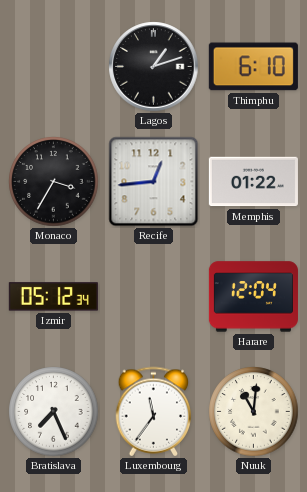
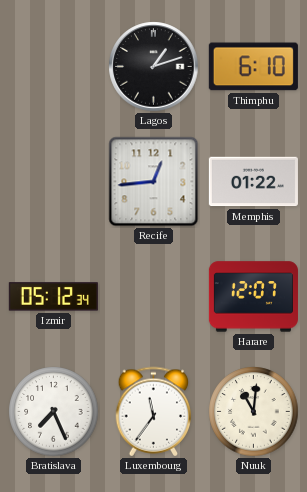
Monaco: 3:35 -> none (54, 182)
Harare: 12:04 -> 12:07 (253, 297)
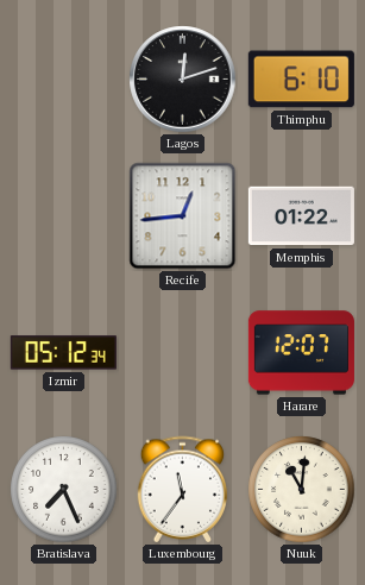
Lagos: 1:12 -> 12:12 (183, 80)
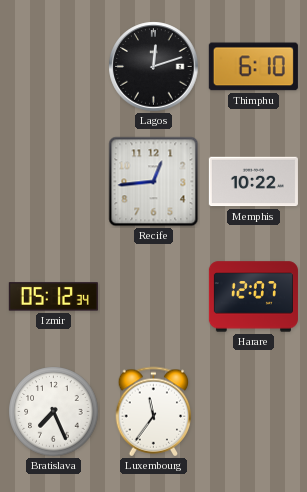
Memphis: 01:22 -> 10:22 (253, 182)
Nuuk: 11:01 -> none (302, 490)
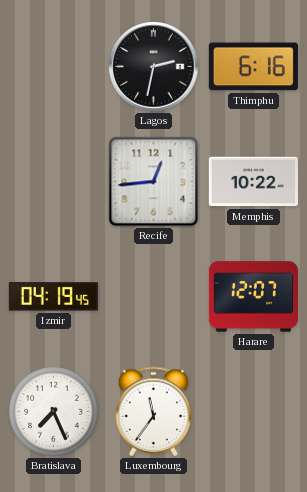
Lagos: 12:12 -> 2:32 (154, 67)
Thimphu: 6:10 -> 6:16 (253, 67)
Izmir: 05:12 -> 04:19 (53, 297)
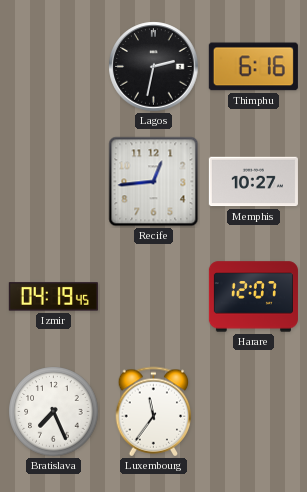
Memphis: 10:22 -> 10:27 (253, 182)
